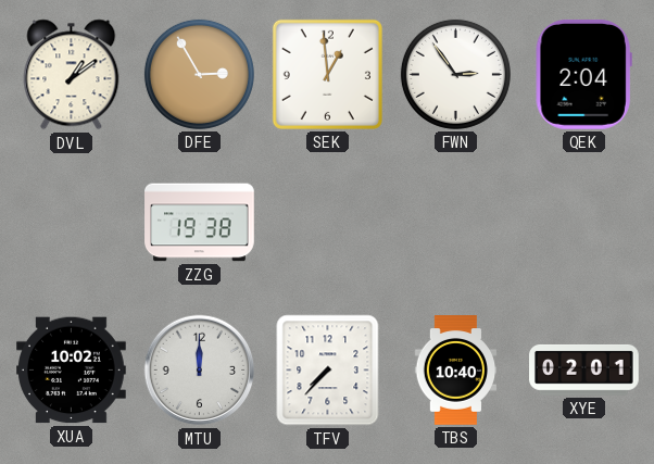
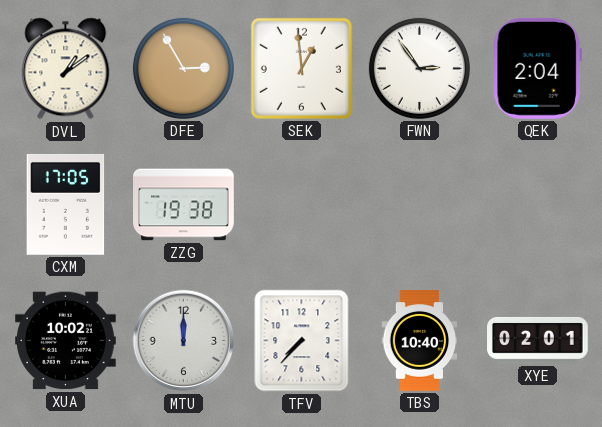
CXM: none -> 17:05 (66, 204)
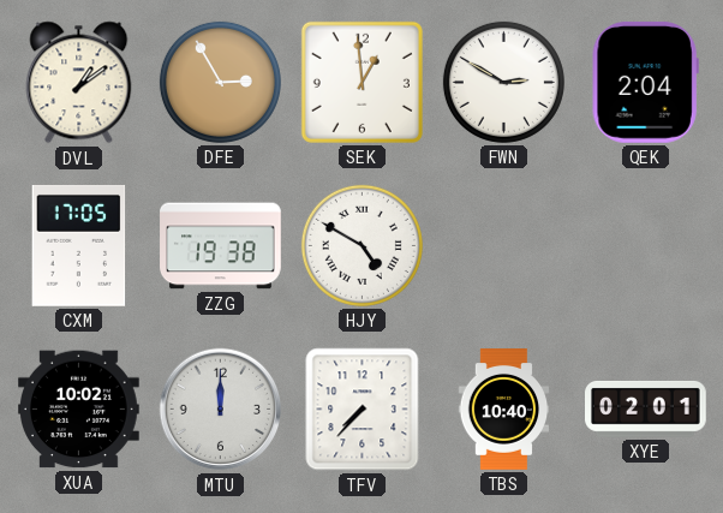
FWN: 2:54 -> 2:50 (503, 82)
HJY: none -> 4:50 (361, 245)
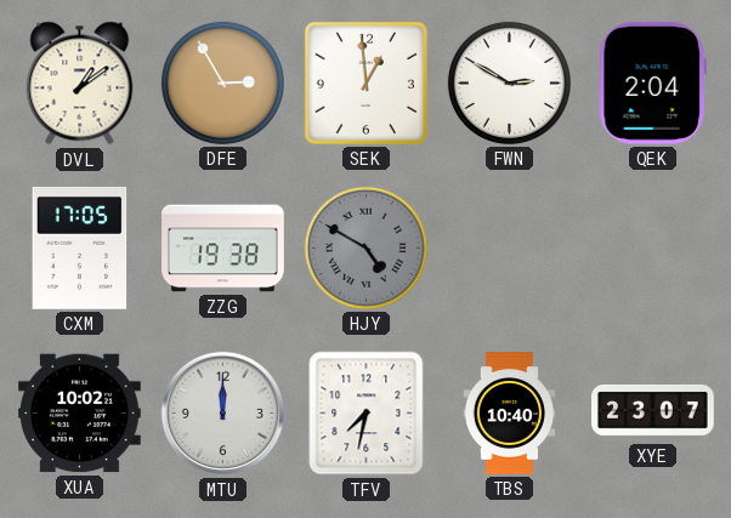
HJY dial: white -> grey (365, 247)
TFV: 7:37 -> 7:32 (367, 414)
XYE: 02:01 -> 23:07 (653, 412)
